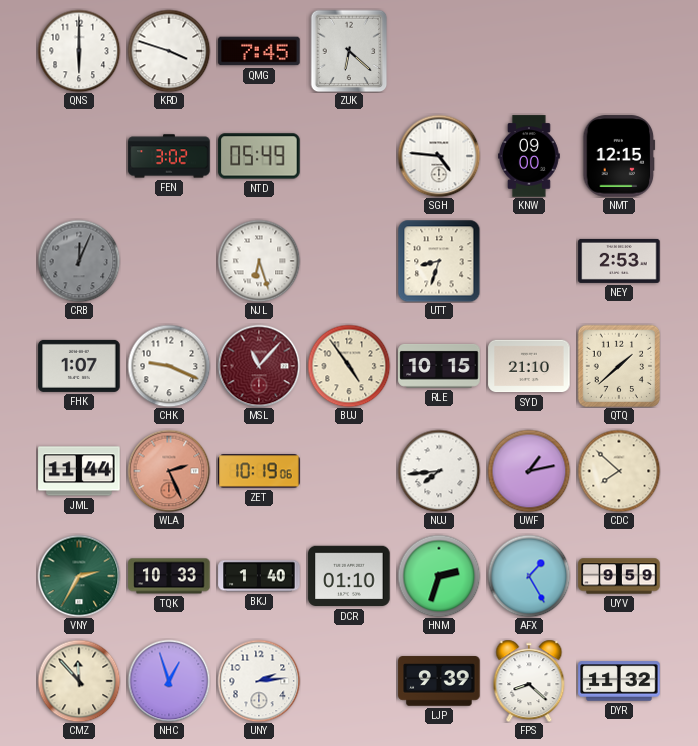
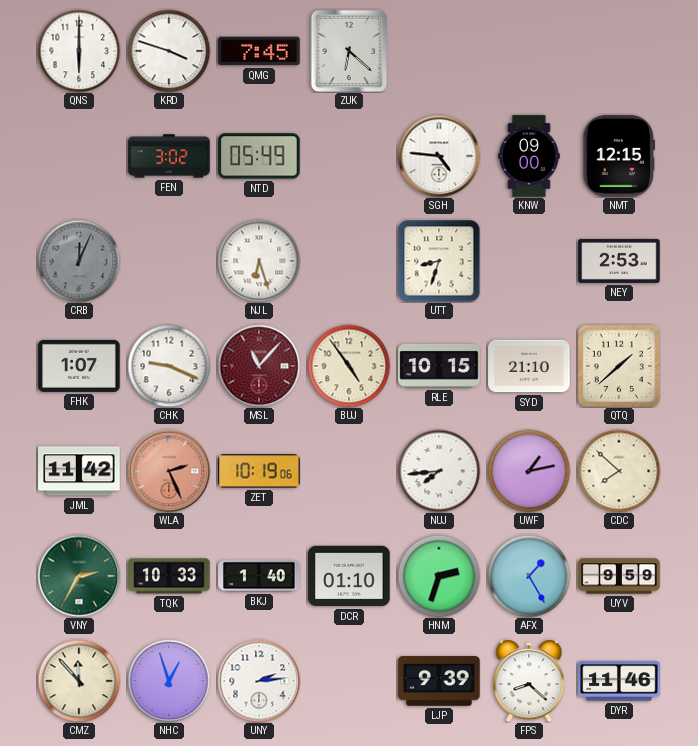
JML: 11:44 -> 11:42 (79, 471)
DYR: 11:32 -> 11:46 (619, 681)
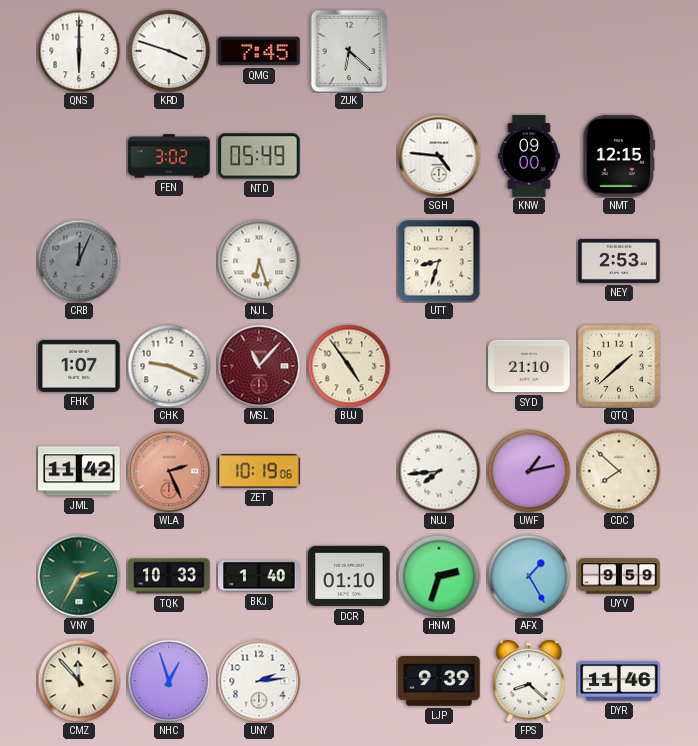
RLE: 10:15 -> none (439, 366)
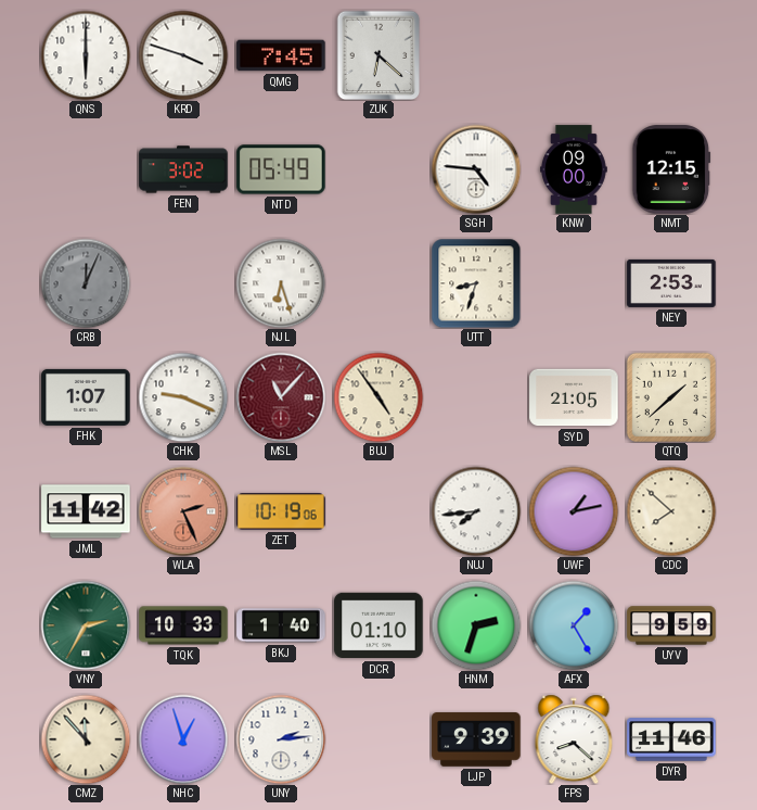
SYD: 21:10 -> 21:05 (574, 397)
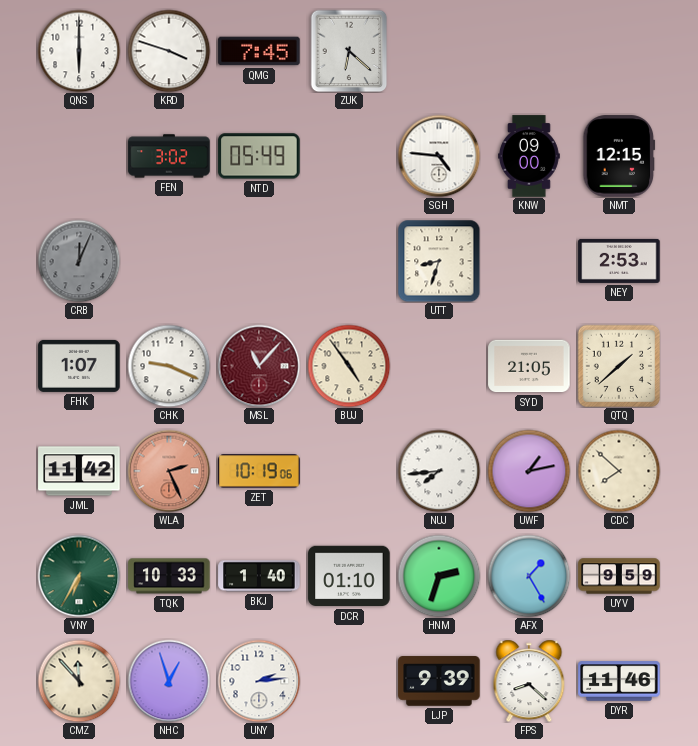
NJL: 6:27 -> none (281, 283)
VNY: 2:35 -> 6:35 (79, 576)
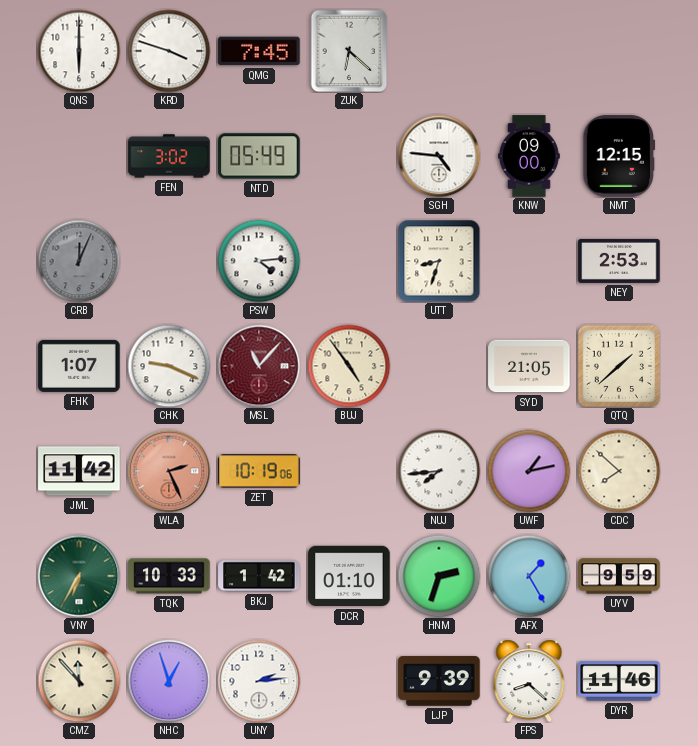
PSW: none -> 4:14 (259, 261)
BKJ: 1:40 -> 1:42 (259, 576)
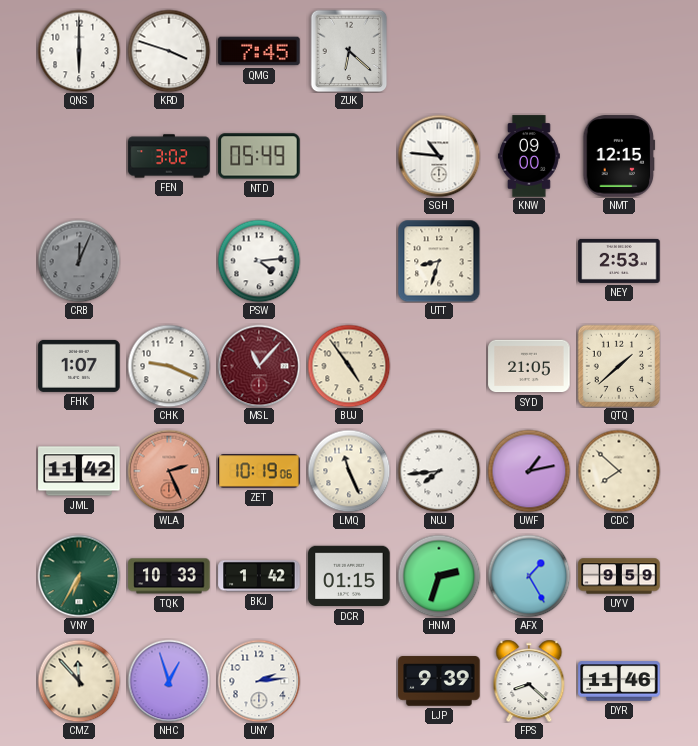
SGH: 4:46 -> 10:46 (439, 156)
LMQ: none -> 11:26 (349, 471)
DCR: 01:10 -> 01:15 (349, 576)
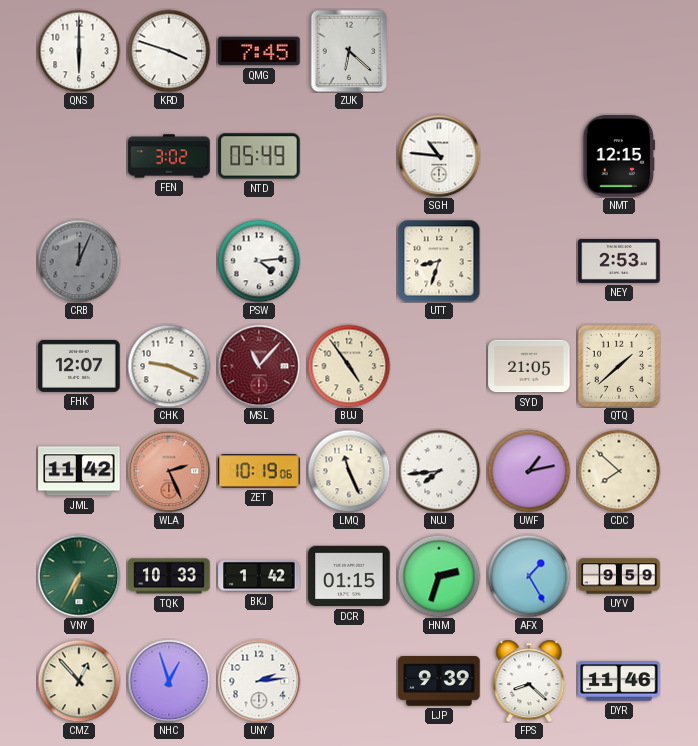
KNW: 09:00 -> none (530, 156)
FHK: 1:07 -> 12:07 (79, 366)
CMZ: 11:53 -> 12:53 (79, 681)
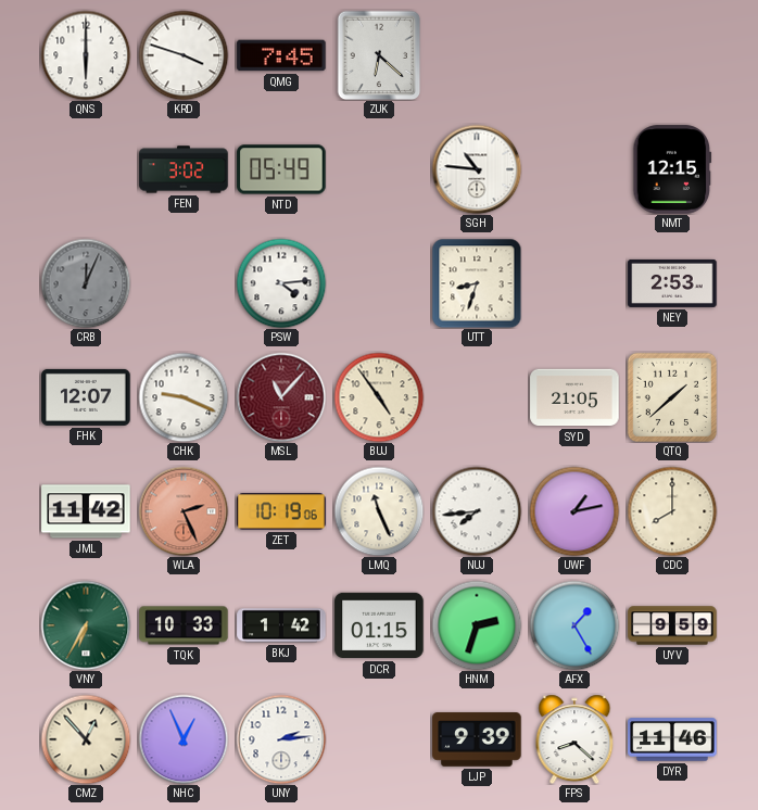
CDC: 7:52 -> 8:00 (672, 511)
NHC: 12:57 -> 12:56 (184, 739)
